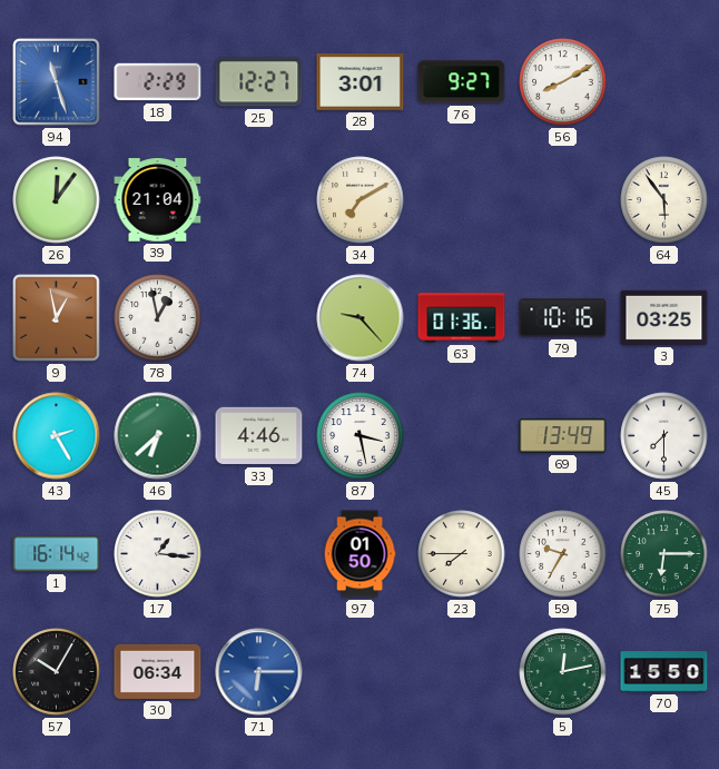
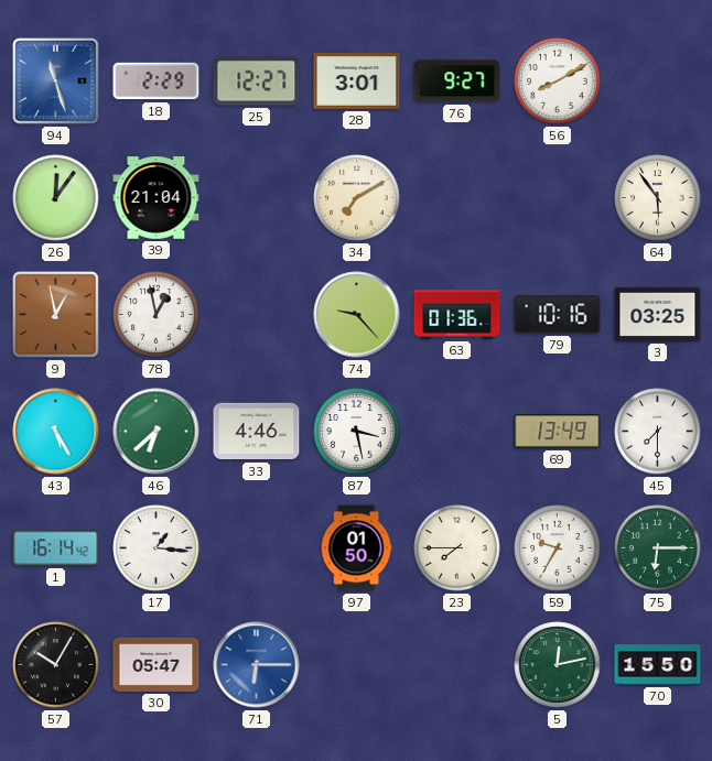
43: 2:25 -> 5:25 (56, 432)
30: 06:34 -> 05:47 (157, 664)
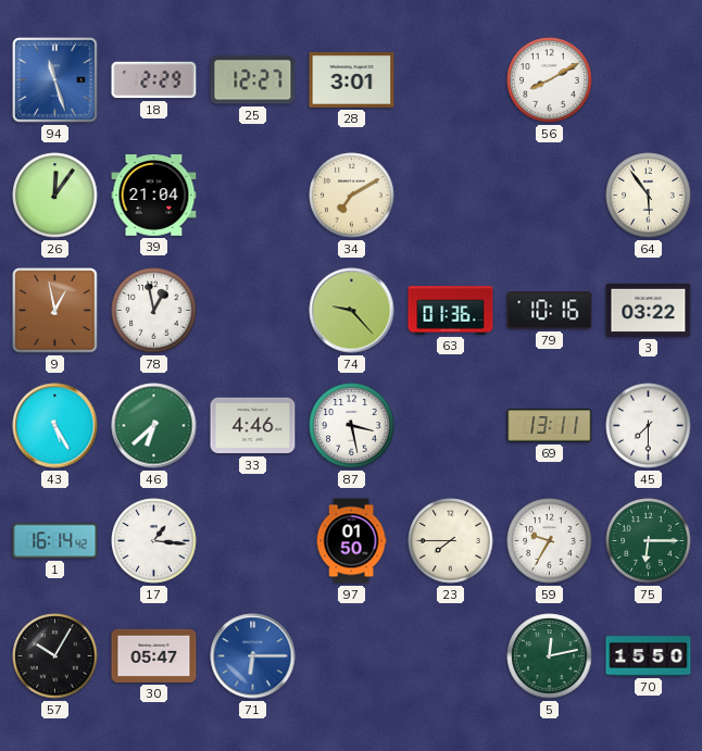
76: 9:27 -> none (457, 81)
3: 03:25 -> 03:22 (649, 310)
69: 13:49 -> 13:11 (550, 426)
